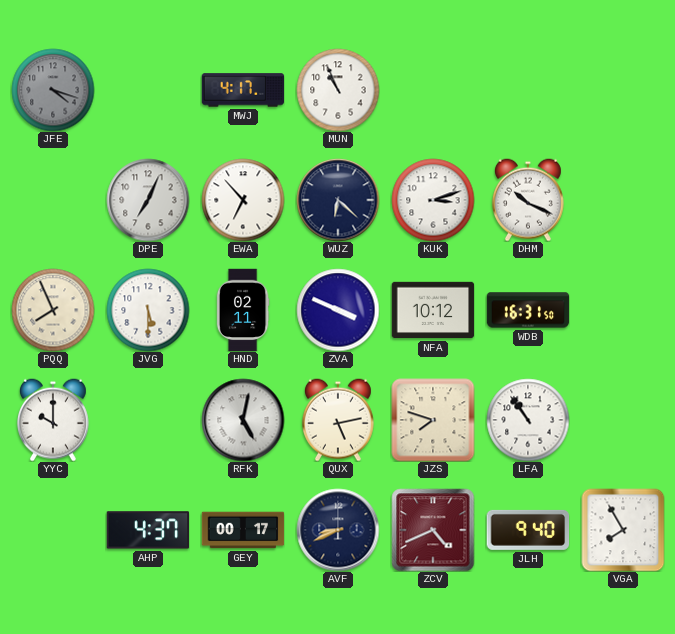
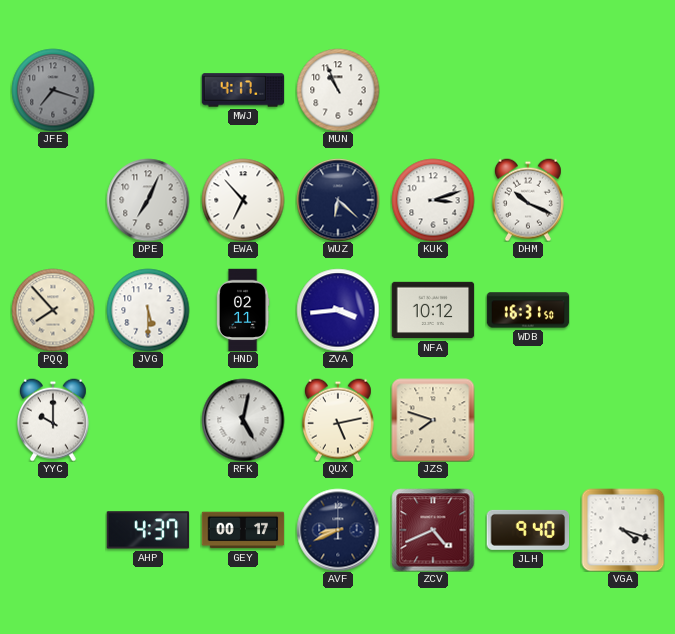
JFE: 4:18 -> 7:18 (53, 90)
PQQ: 7:56 -> 7:53 (53, 310)
ZVA: 3:49 -> 3:44 (338, 310)
LFA: 10:54 -> none (528, 420)
VGA: 7:55 -> 4:18 (623, 530)
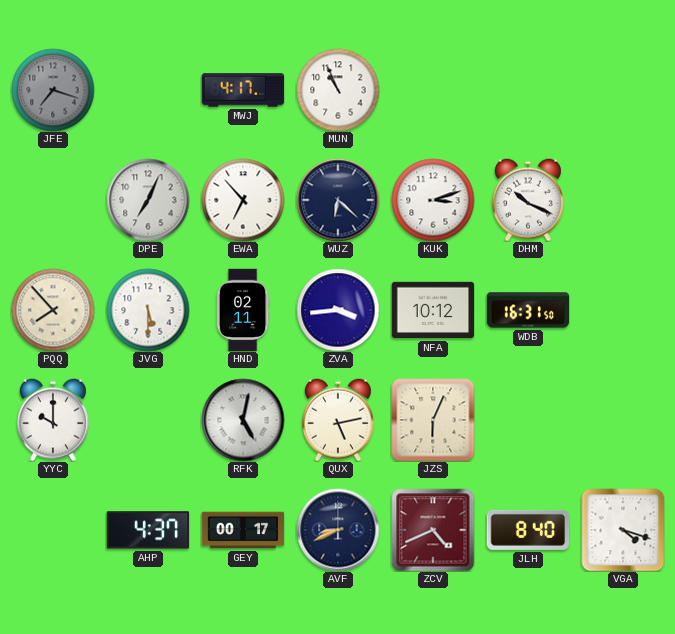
JZS: 7:48 -> 6:04 (433, 420)
JLH: 9:40 -> 8:40 (528, 530)
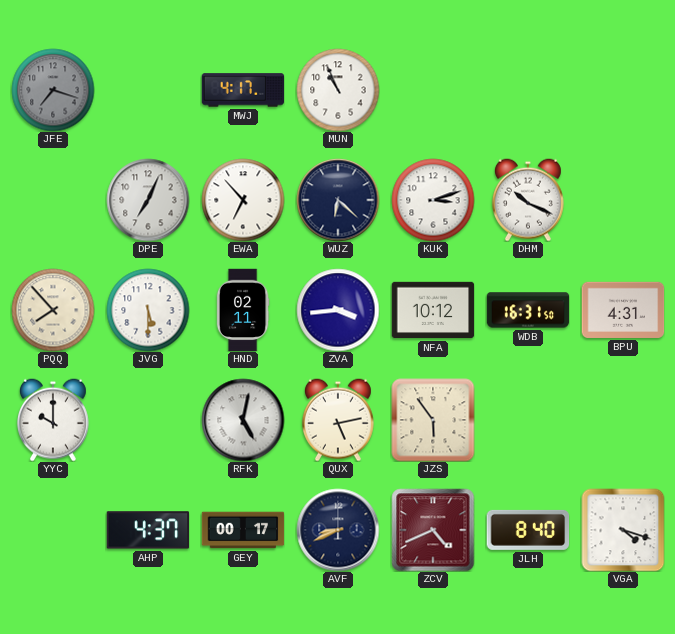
BPU: none -> 4:31 (623, 310)
JZS: 6:04 -> 5:54 (433, 420)
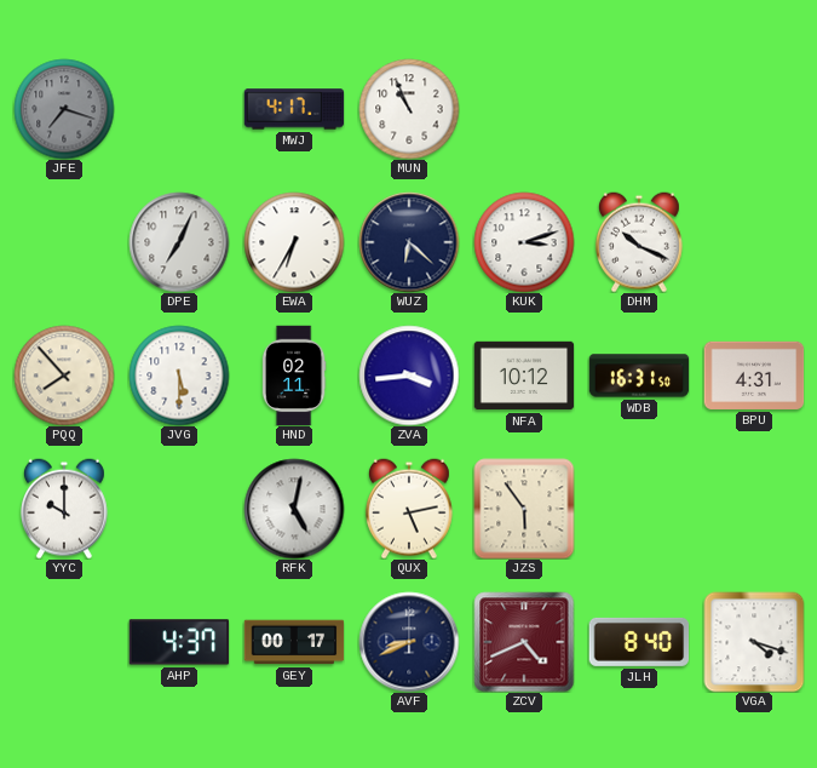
EWA: 6:53 -> 6:35 (294, 242)
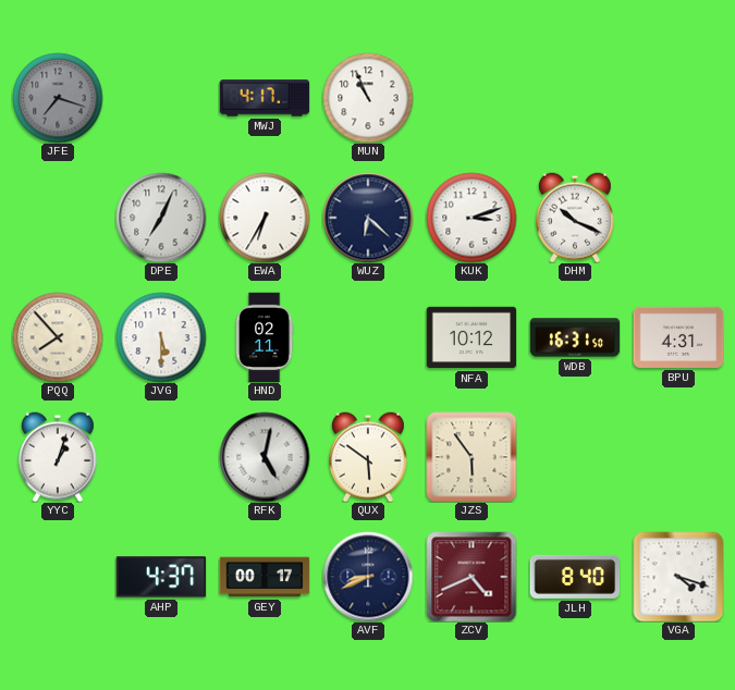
ZVA: 3:44 -> none (409, 376)
YYC: 10:00 -> 1:03 (58, 457)
QUX: 5:13 -> 5:51 (368, 457)
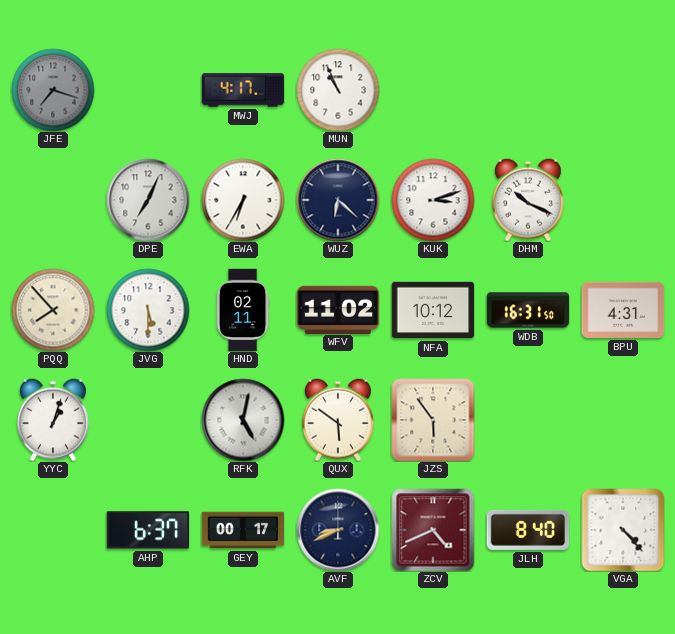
WFV: none -> 11:02 (338, 309)
AHP: 4:37 -> 6:37 (148, 530)
VGA: 4:18 -> 4:23 (623, 530)
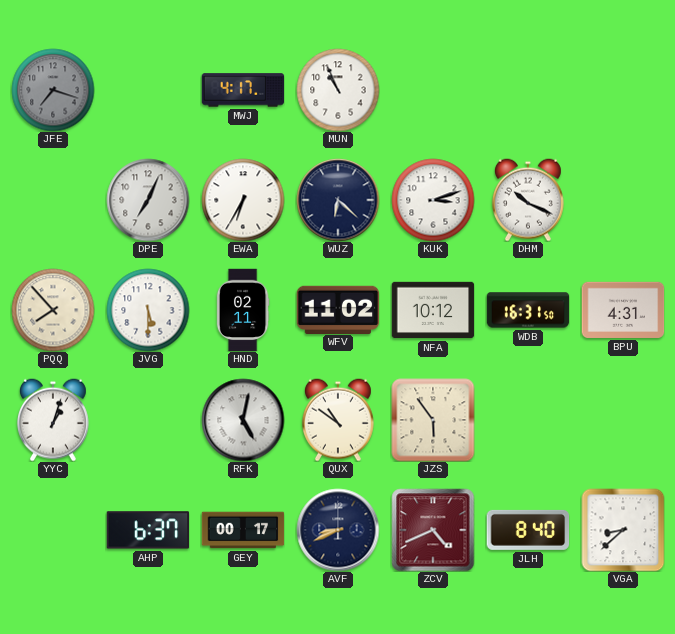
QUX: 5:51 -> 10:51 (338, 420)
VGA: 4:23 -> 8:38 (623, 530)
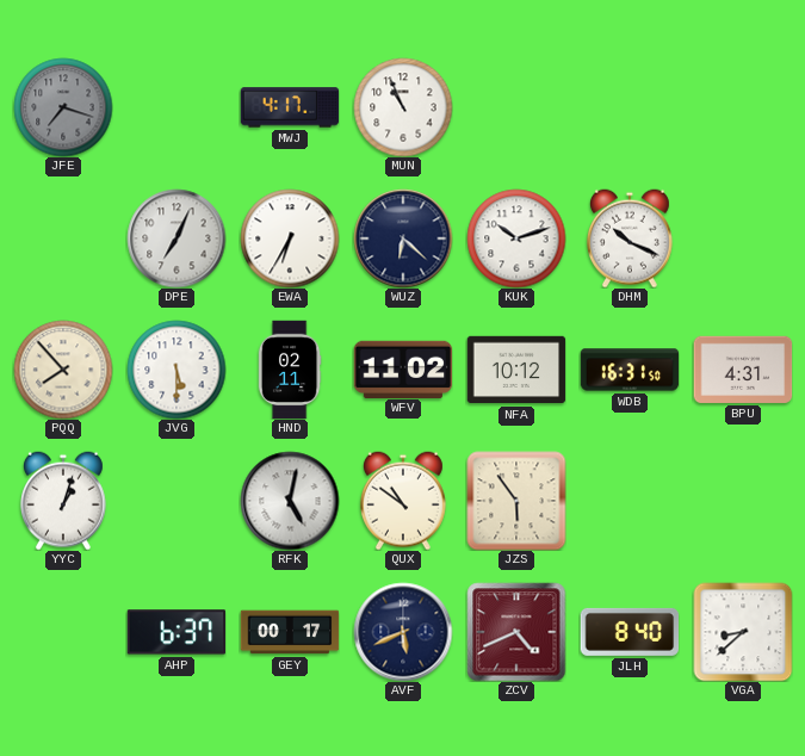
KUK: 3:12 -> 10:12 (516, 238)
AVF: 8:41 -> 5:41 (403, 632)
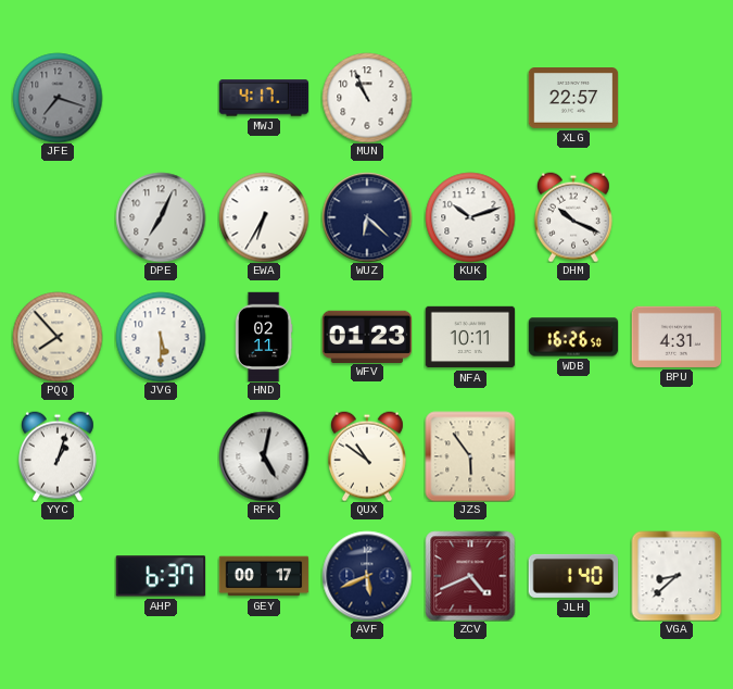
XLG: none -> 22:57 (573, 98)
WFV: 11:02 -> 01:23 (367, 336)
NFA: 10:12 -> 10:11 (470, 337)
WDB: 16:31 -> 16:26 (573, 337)
JLH: 8:40 -> 1:40 (573, 576)
